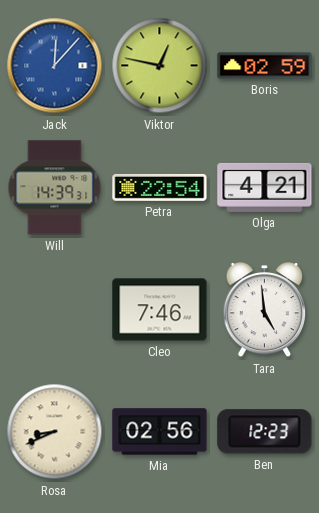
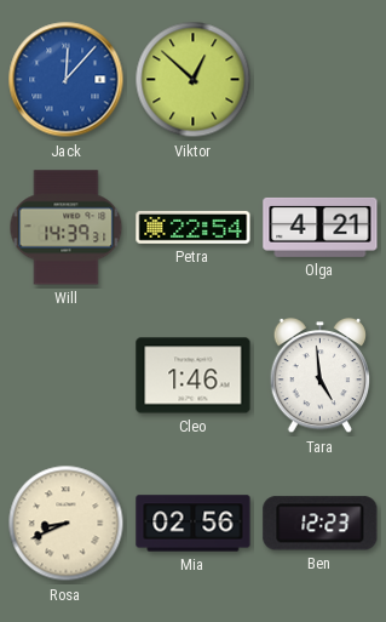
Viktor: 12:47 -> 12:52 (194, 80)
Boris: 02:59 -> none (265, 66)
Cleo: 7:46 -> 1:46 (194, 376)
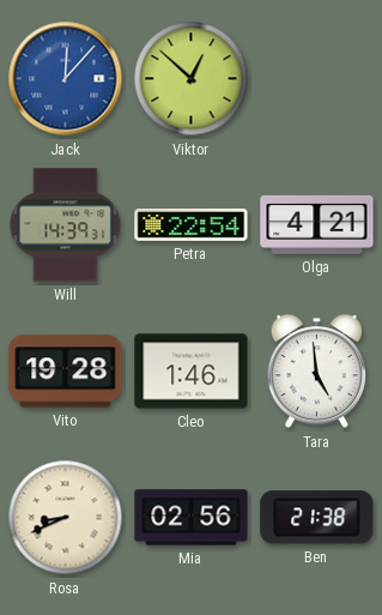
Vito: none -> 19:28 (66, 372)
Ben: 12:23 -> 21:38 (317, 518)
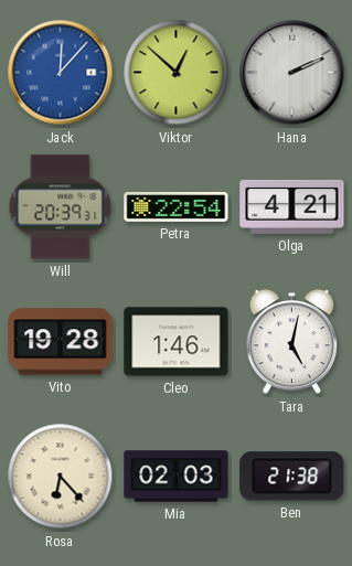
Hana: none -> 2:11 (292, 73)
Will: 14:39 -> 20:39 (61, 207)
Tara: 4:59 -> 5:02 (292, 342)
Rosa: 8:41 -> 6:23 (61, 477)
Mia: 02:56 -> 02:03 (177, 477)
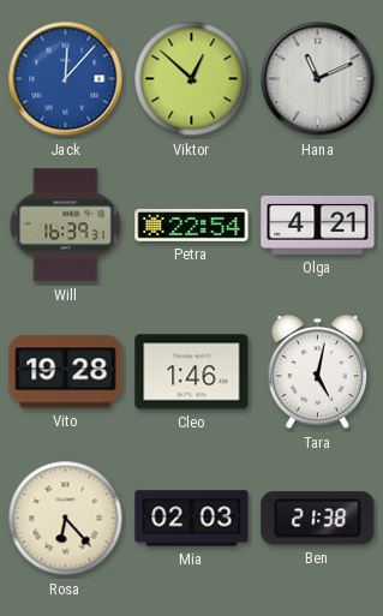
Hana: 2:11 -> 11:11 (318, 79)
Will: 20:39 -> 16:39 (66, 226)
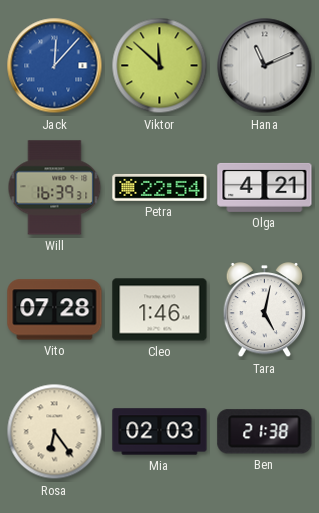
Viktor: 12:52 -> 11:52 (160, 66)
Vito: 19:28 -> 07:28 (55, 310)
Rosa: 6:23 -> 6:24 (55, 432)
